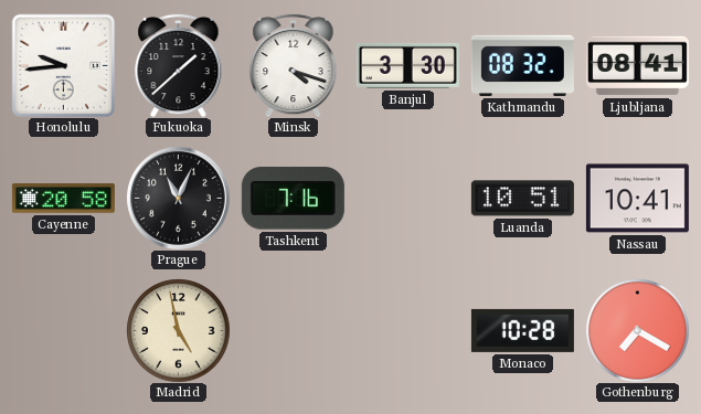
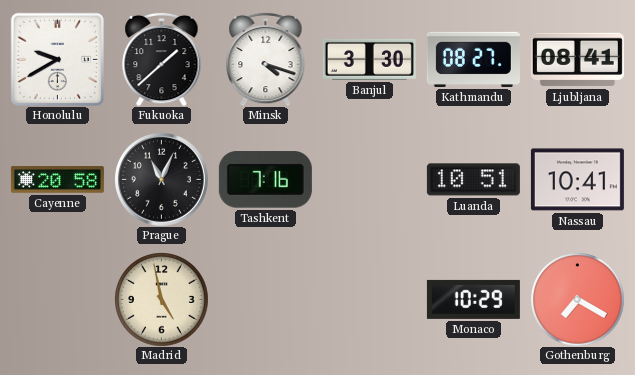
Honolulu: 9:44 -> 9:40 (57, 59)
Kathmandu: 08:32 -> 08:27 (473, 59)
Monaco: 10:28 -> 10:29 (473, 299)
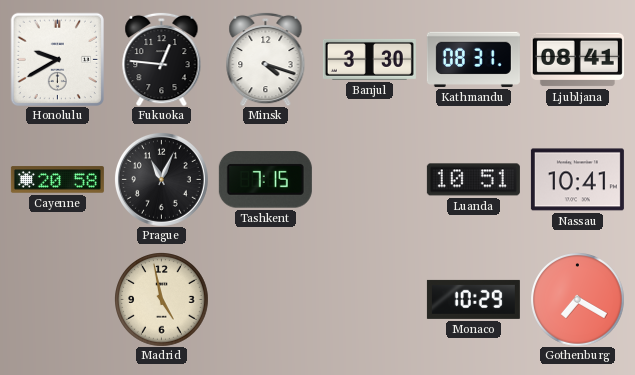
Fukuoka: 1:38 -> 12:46 (162, 59)
Kathmandu: 08:27 -> 08:31 (473, 59)
Tashkent: 7:16 -> 7:15 (265, 180)
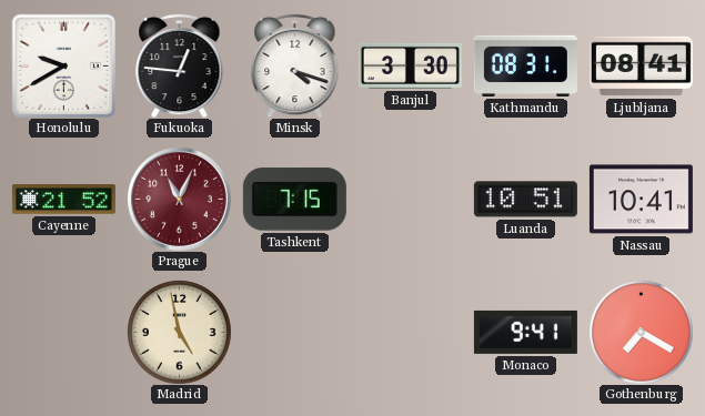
Cayenne: 20:58 -> 21:52 (63, 200)
Prague dial: black -> burgundy (179, 199)
Monaco: 10:29 -> 9:41 (525, 332)
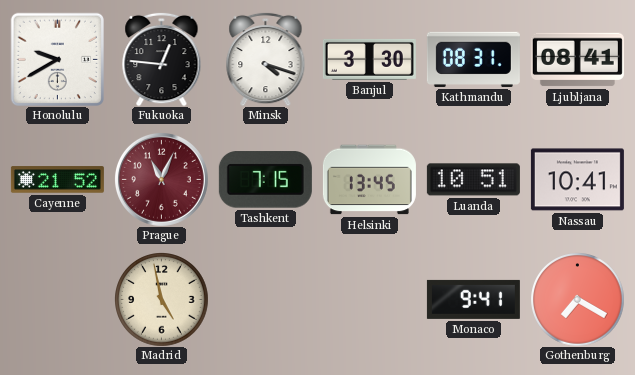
Helsinki: none -> 13:45 (369, 180)
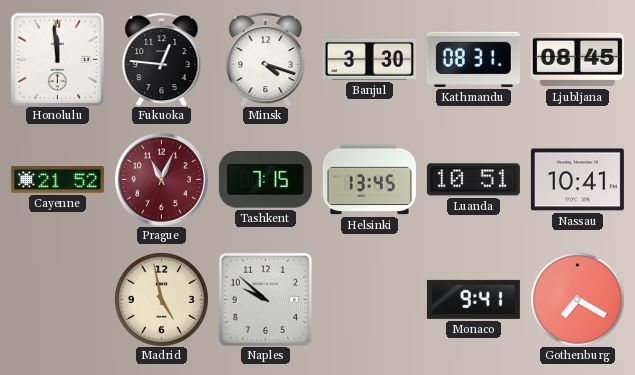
Honolulu: 9:40 -> 11:59 (57, 59)
Ljubljana: 08:41 -> 08:45 (577, 60)
Naples: none -> 9:52 (265, 299)
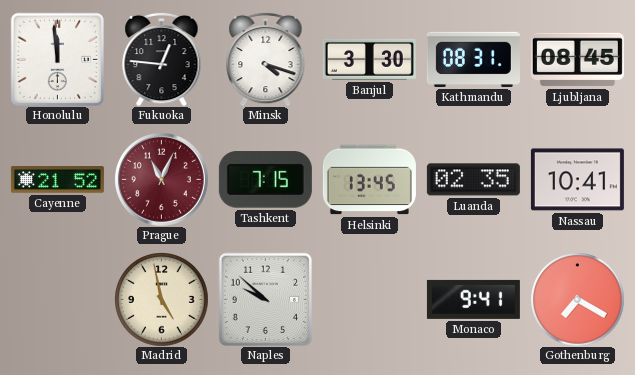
Luanda: 10:51 -> 02:35 (473, 180)
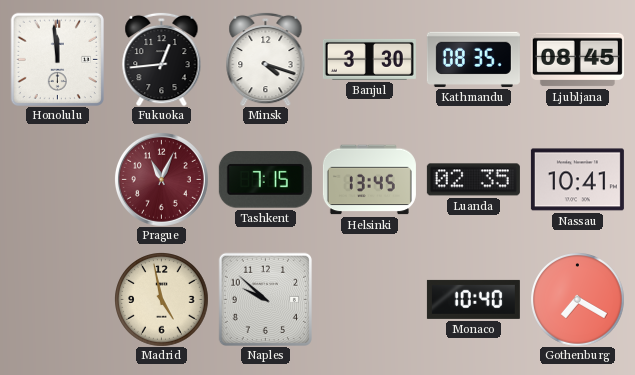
Fukuoka: 12:46 -> 12:44 (162, 59)
Kathmandu: 08:31 -> 08:35 (473, 59)
Cayenne: 21:52 -> none (57, 180)
Monaco: 9:41 -> 10:40 (473, 299)
